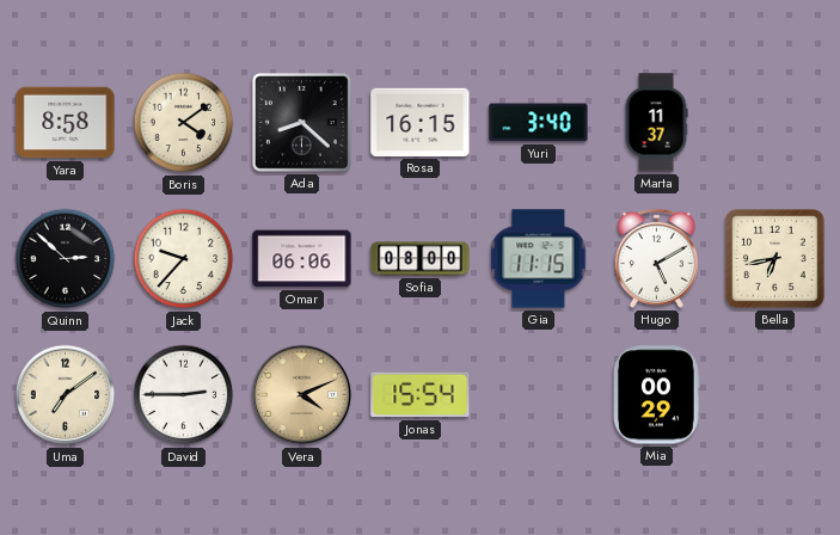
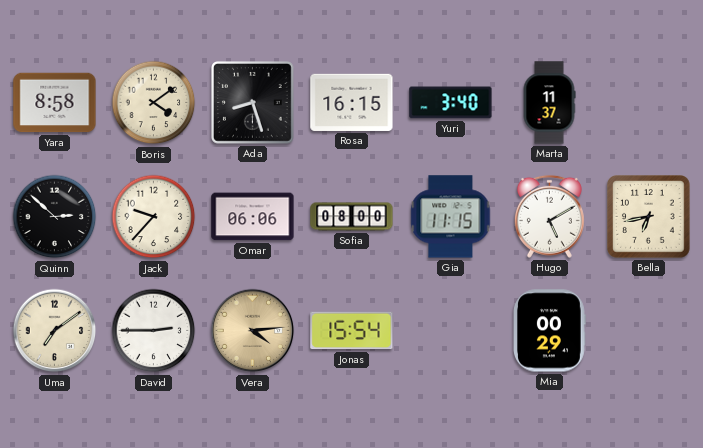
Ada: 8:22 -> 8:27 (253, 103)
Vera: 4:11 -> 4:14 (253, 331)
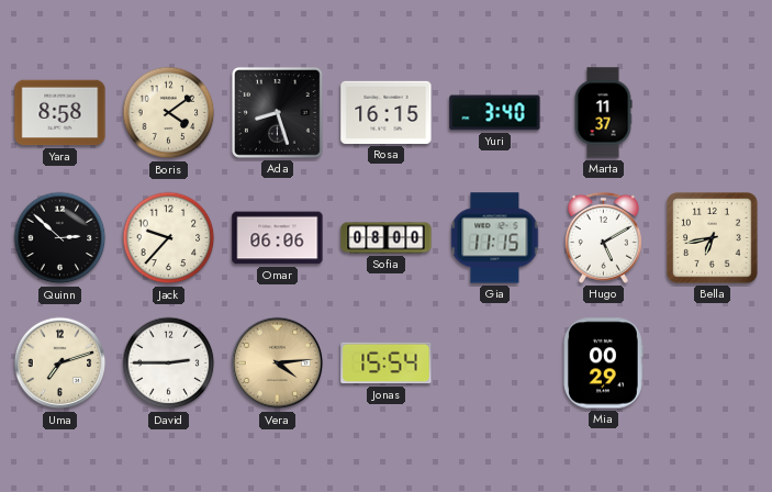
Uma: 7:09 -> 7:12 (60, 364)
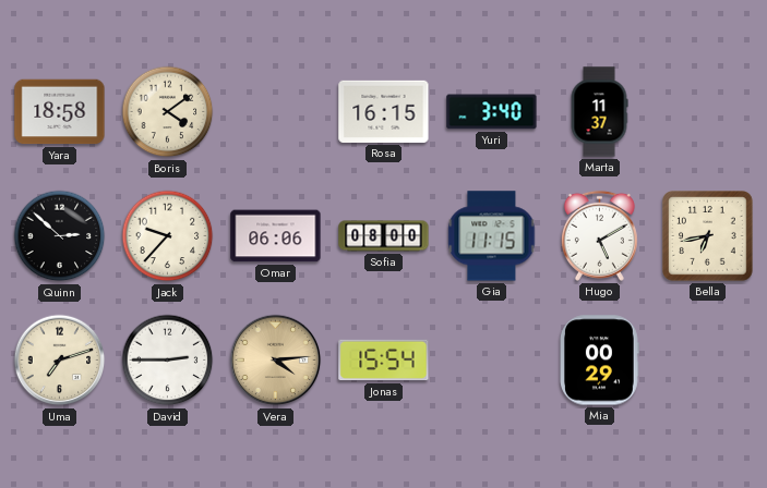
Yara: 8:58 -> 18:58 (60, 112)
Ada: 8:27 -> none (278, 113)
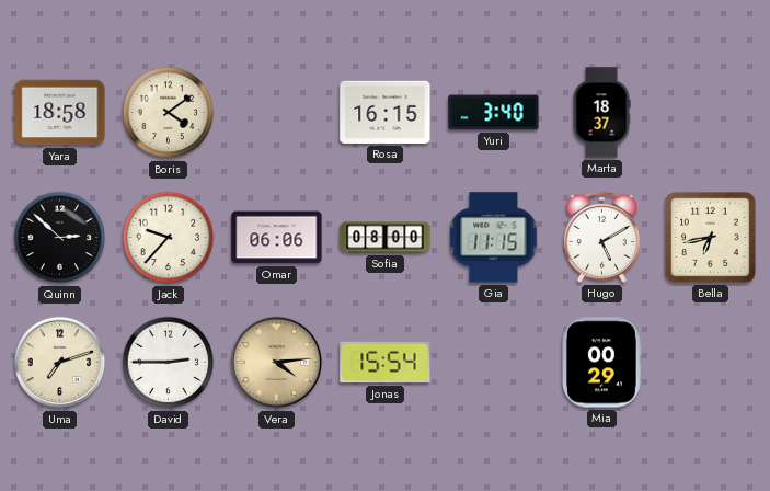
Marta: 11:37 -> 18:37 (601, 113)
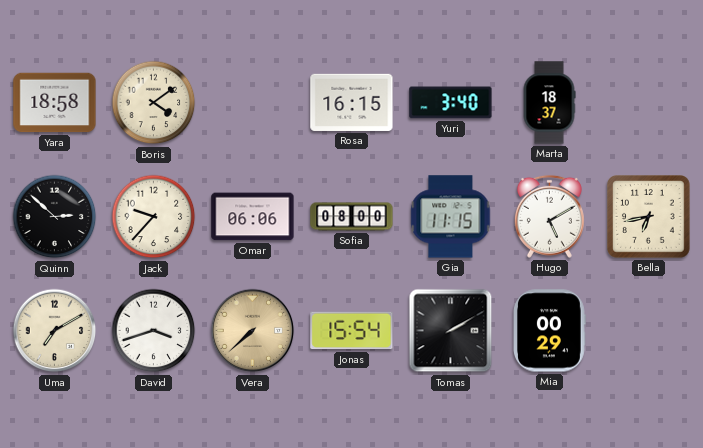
Uma: 7:12 -> 7:10 (55, 331)
David: 2:45 -> 3:42 (154, 331)
Vera: 4:14 -> 7:38 (253, 331)
Tomas: none -> 2:10 (451, 331)
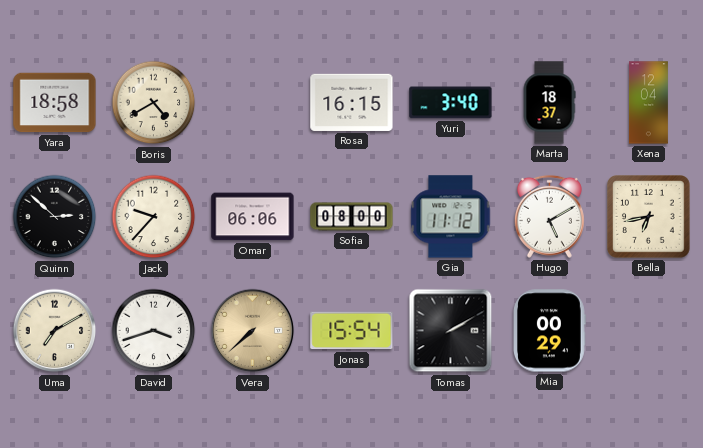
Boris: 4:09 -> 4:40 (154, 103)
Xena: none -> 12:04 (649, 103)
Gia: 11:15 -> 11:12 (451, 217)
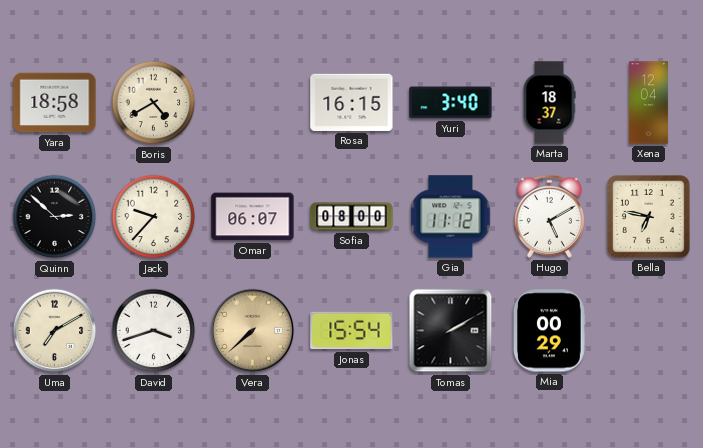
Omar: 06:06 -> 06:07 (253, 217)
Bella: 6:43 -> 6:47 (649, 217)
